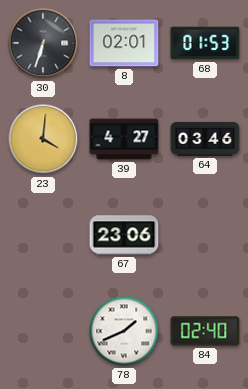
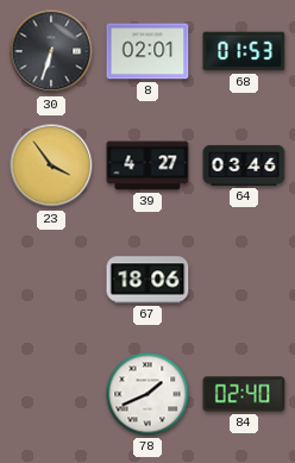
23: 4:01 -> 3:54 (51, 165)
67: 23:06 -> 18:06 (147, 280)
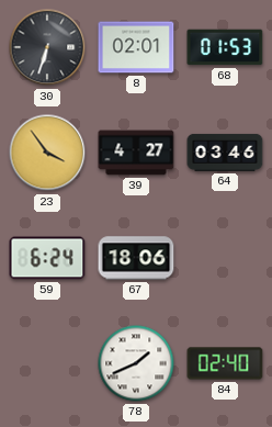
59: none -> 6:24 (47, 258)
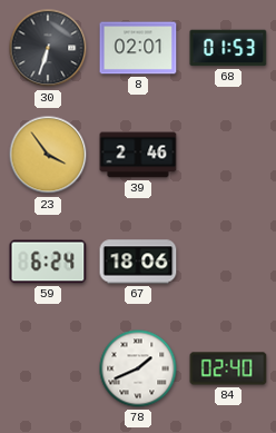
39: 4:27 -> 2:46 (138, 155)
64: 03:46 -> none (225, 153)
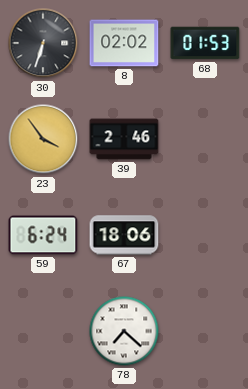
8: 02:01 -> 02:02 (124, 43)
78: 1:41 -> 7:22 (124, 331)
84: 02:40 -> none (228, 368)
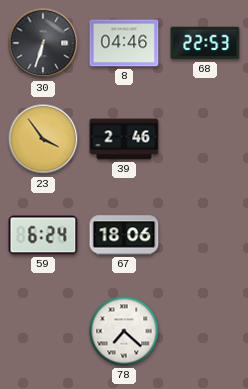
8: 02:02 -> 04:46 (124, 43)
68: 01:53 -> 22:53 (205, 43)
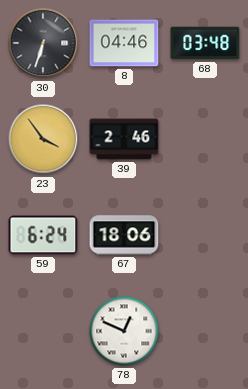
68: 22:53 -> 03:48 (205, 43)
78: 7:22 -> 12:49 (124, 331)
